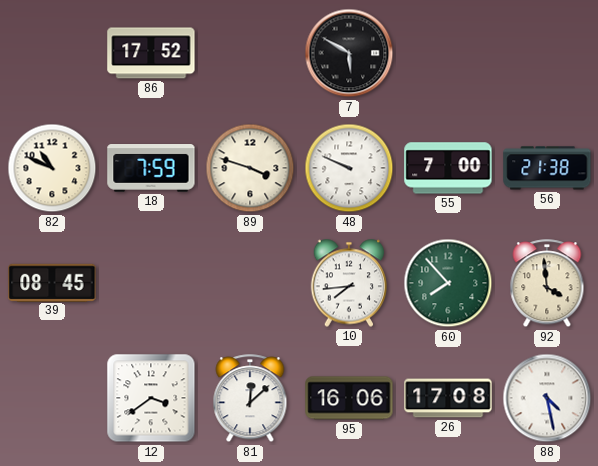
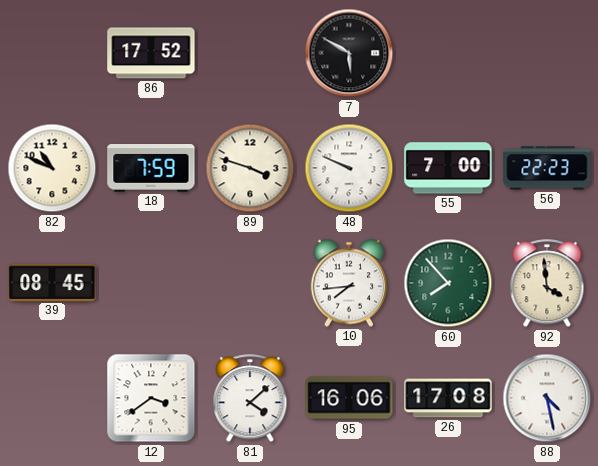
56: 21:38 -> 22:23 (547, 168)
81: 12:08 -> 4:08 (250, 399)
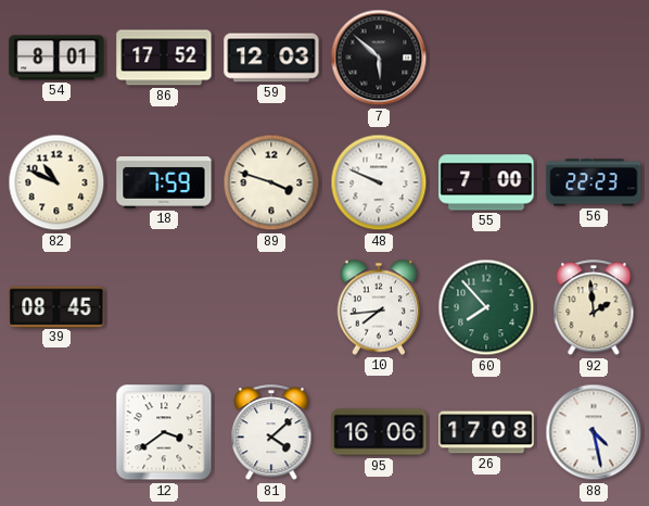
54: none -> 8:01 (56, 58)
59: none -> 12:03 (271, 58)
7: 5:50 -> 5:52 (379, 58)
92: 3:59 -> 1:59 (594, 308)
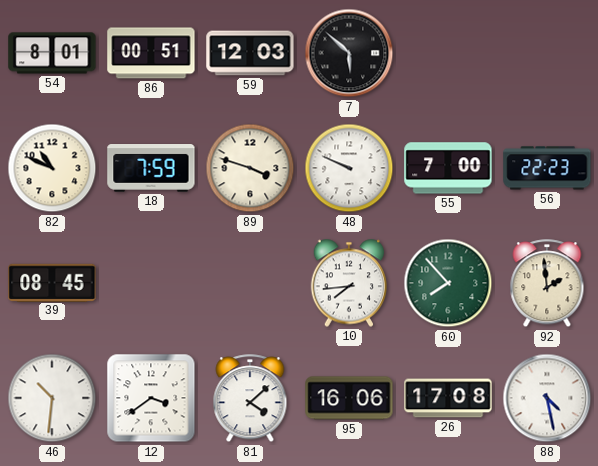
86: 17:52 -> 00:51 (151, 53)
46: none -> 10:31 (52, 398)
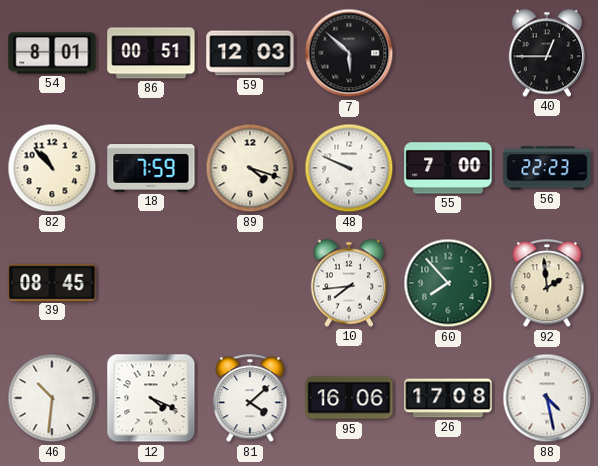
40: none -> 12:45 (547, 53)
82: 10:49 -> 10:53 (52, 168)
89: 3:48 -> 4:18 (250, 168)
12: 3:39 -> 4:19 (151, 398)
